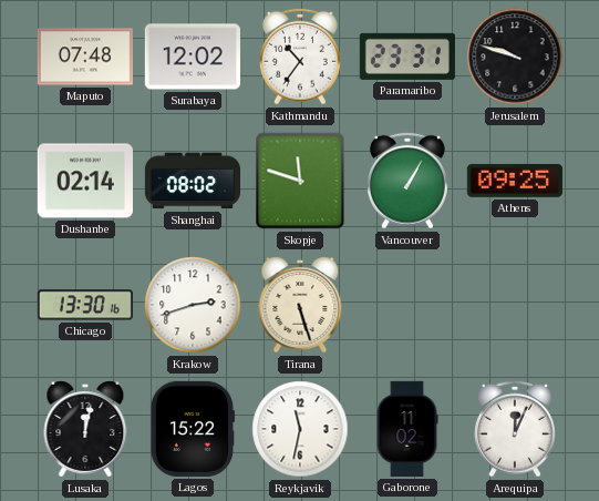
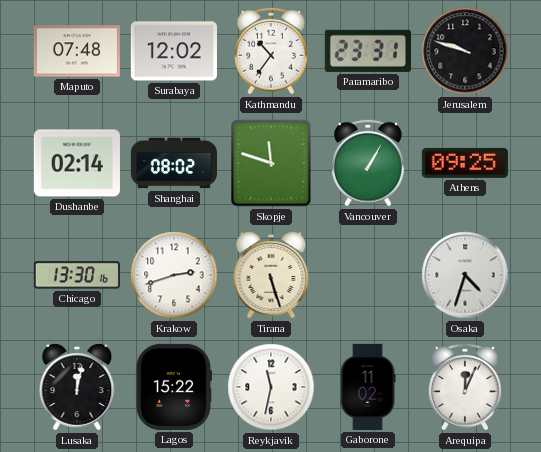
Osaka: none -> 4:33 (465, 275)
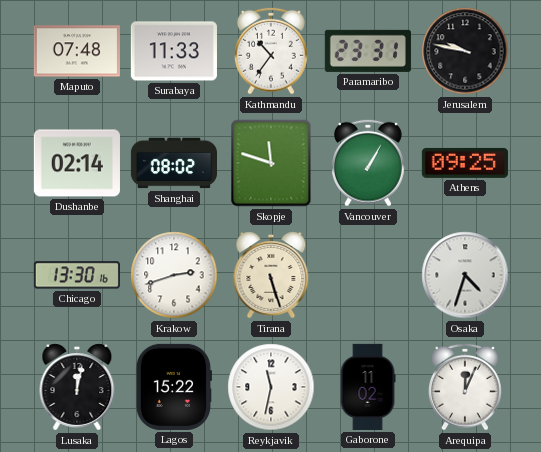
Surabaya: 12:02 -> 11:33 (174, 51)
Jerusalem: 9:48 -> 9:47 (465, 51)
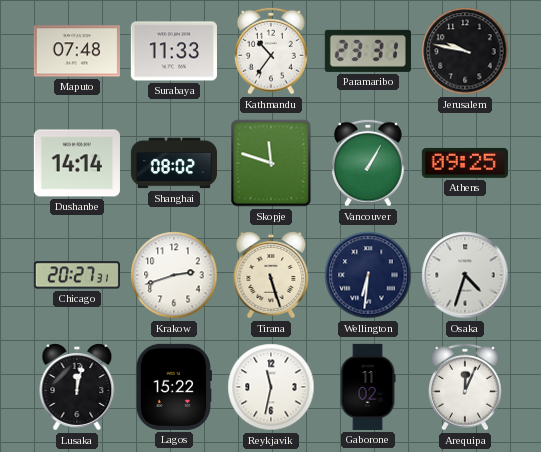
Dushanbe: 02:14 -> 14:14 (77, 163)
Chicago: 13:30 -> 20:27 (77, 275)
Wellington: none -> 6:31 (368, 275)
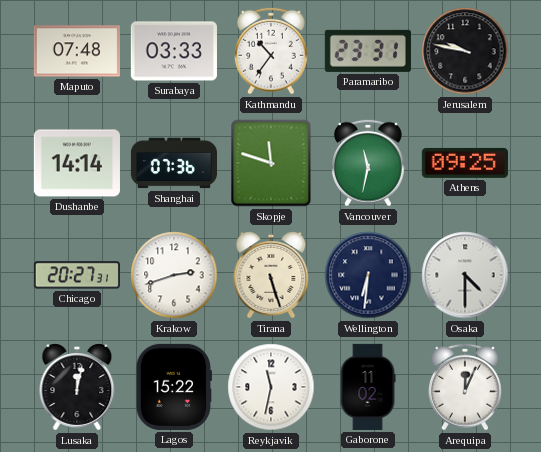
Surabaya: 11:33 -> 03:33 (174, 51)
Shanghai: 08:02 -> 07:36 (173, 163)
Vancouver: 1:05 -> 11:32 (369, 163)
Osaka: 4:33 -> 4:30 (465, 275)
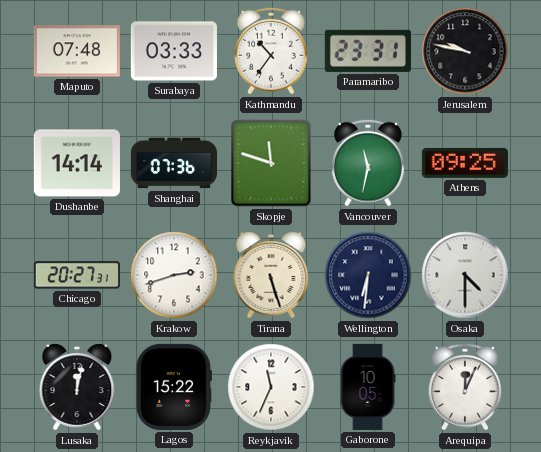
Reykjavik: 11:32 -> 11:34 (271, 387)
Gaborone: 11:02 -> 10:05 (368, 387)
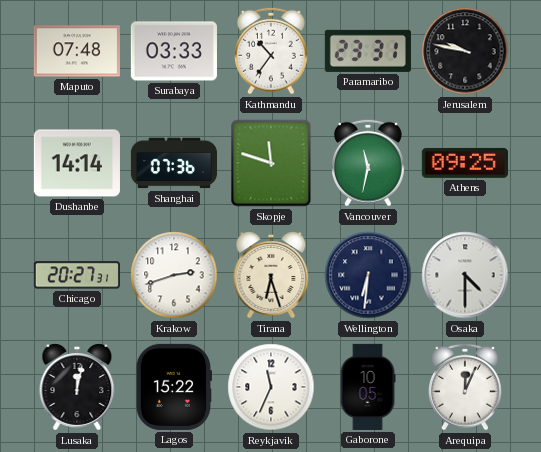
Tirana: 5:27 -> 6:27 (271, 275)
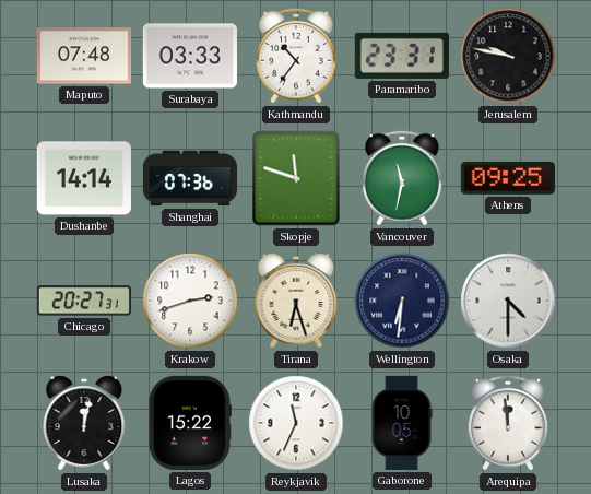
Arequipa: 12:04 -> 11:59 (509, 423)
